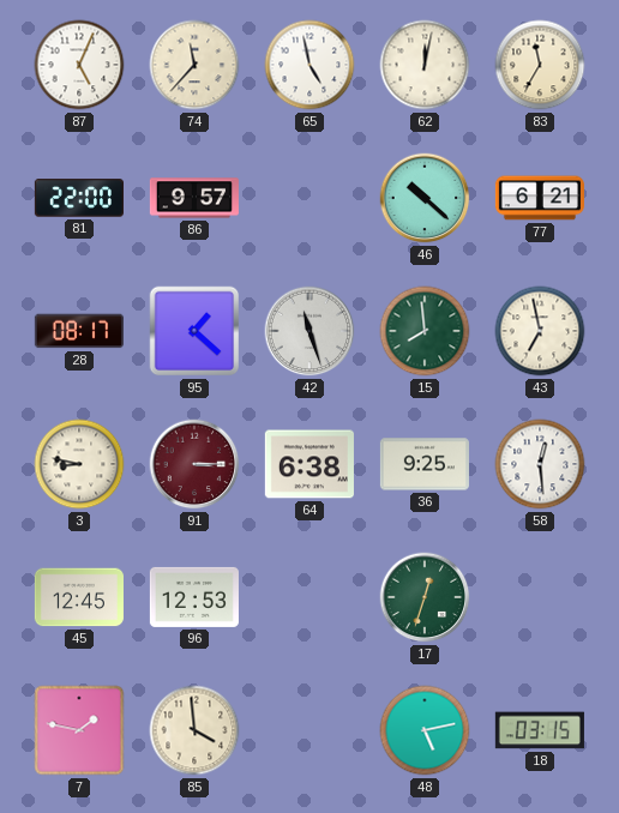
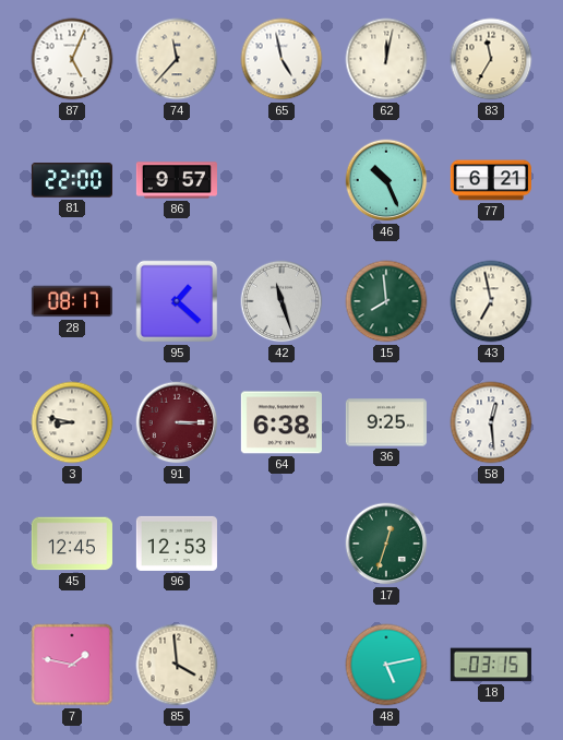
46: 10:22 -> 10:26 (386, 180)
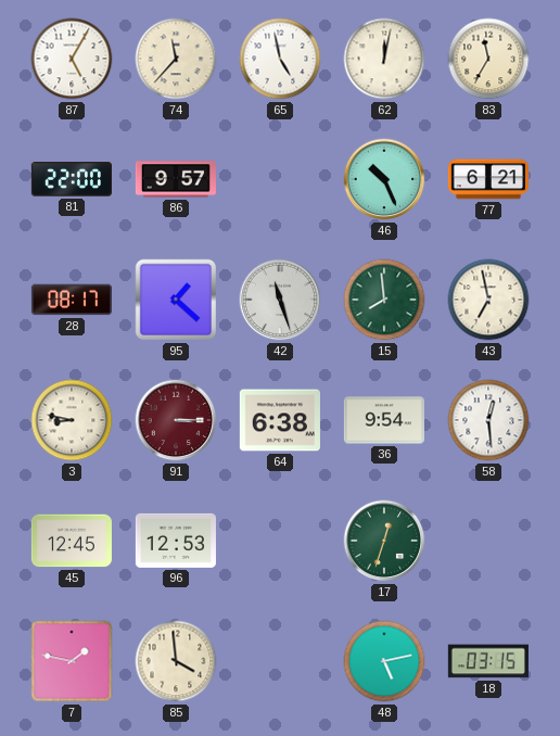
87: 5:04 -> 5:05 (72, 59)
36: 9:25 -> 9:54 (384, 420)
